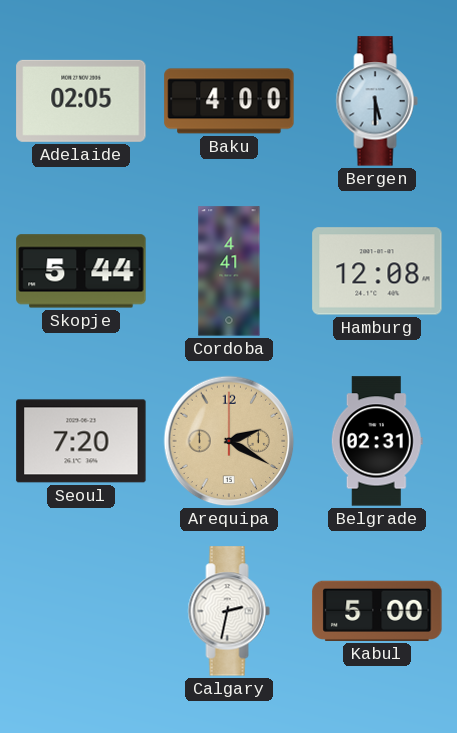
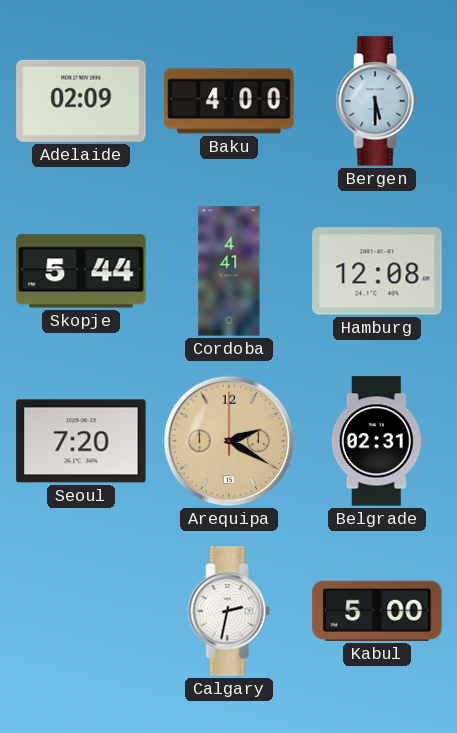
Adelaide: 02:05 -> 02:09 (81, 101)
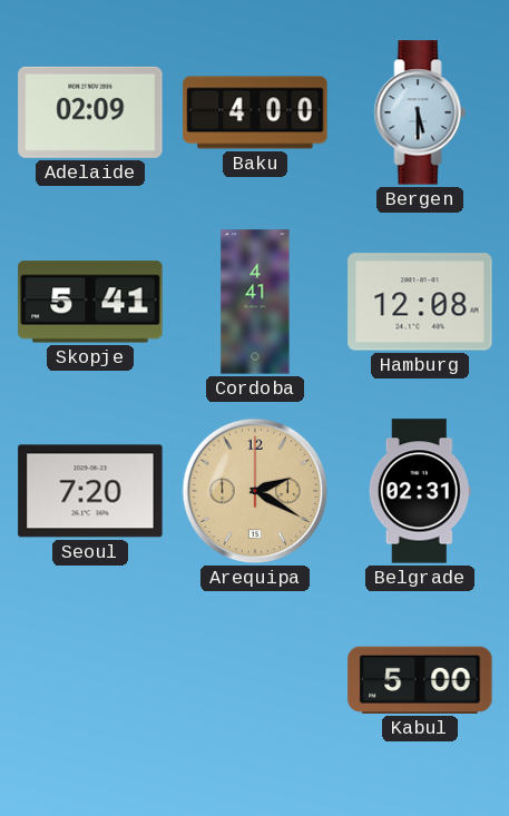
Skopje: 5:44 -> 5:41 (90, 302)
Calgary: 2:32 -> none (229, 611)
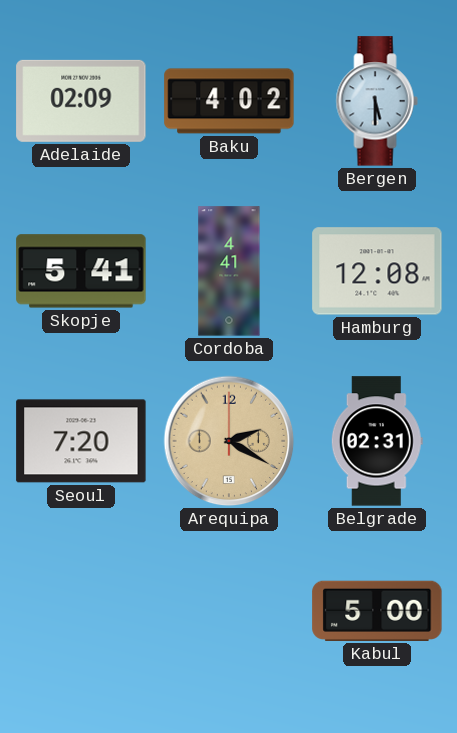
Baku: 4:00 -> 4:02 (229, 101)
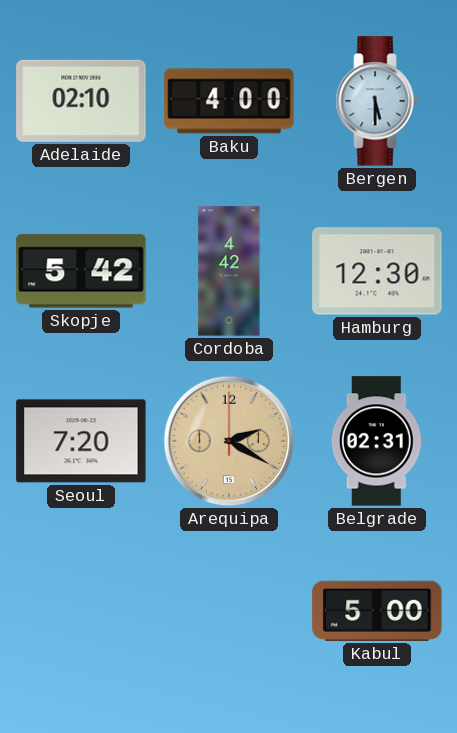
Adelaide: 02:09 -> 02:10 (81, 101)
Baku: 4:02 -> 4:00 (229, 101)
Skopje: 5:41 -> 5:42 (81, 271)
Cordoba: 4:41 -> 4:42 (229, 271)
Hamburg: 12:08 -> 12:30 (377, 271)
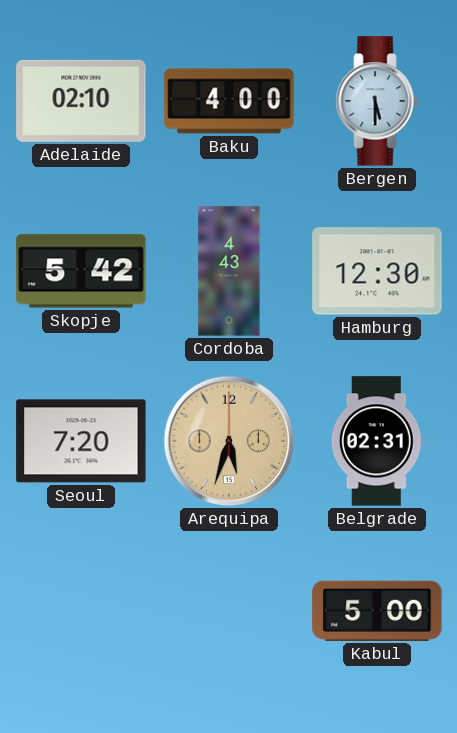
Cordoba: 4:42 -> 4:43 (229, 271)
Arequipa: 2:20 -> 5:33 (229, 441)
